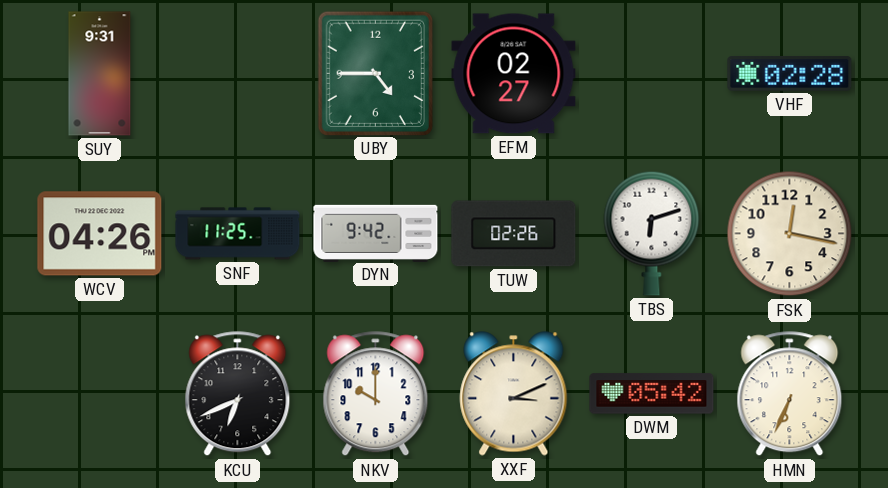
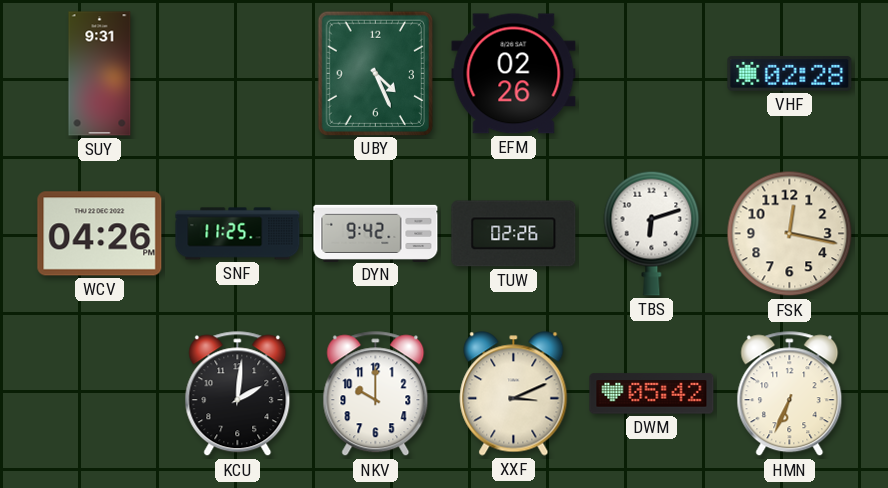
UBY: 4:45 -> 4:26 (375, 73)
EFM: 02:27 -> 02:26 (514, 74)
KCU: 6:41 -> 2:01 (238, 394)
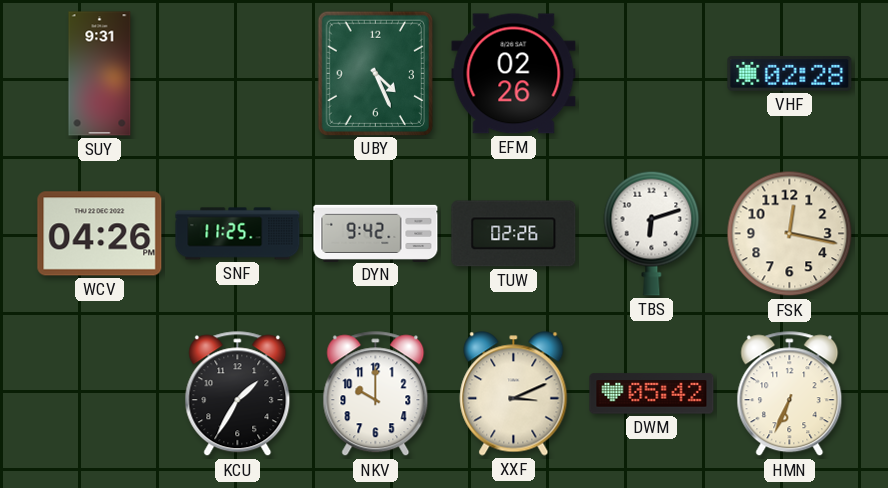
KCU: 2:01 -> 1:35 (238, 394)
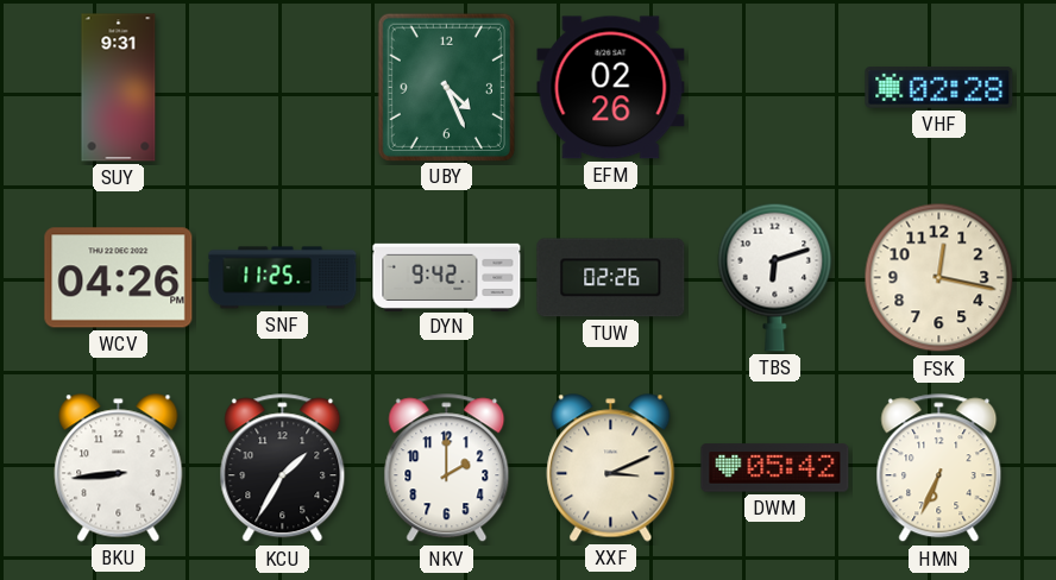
BKU: none -> 8:44 (119, 468)
NKV: 10:00 -> 2:00 (447, 468)
